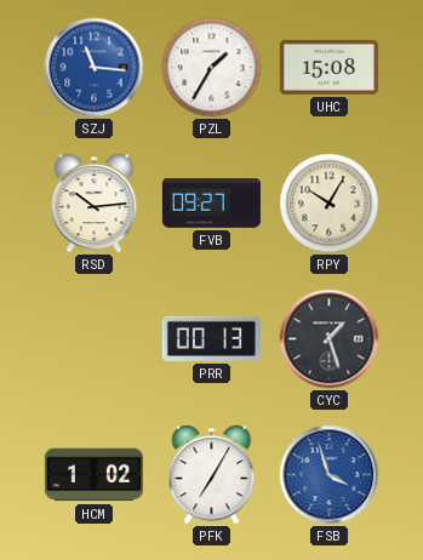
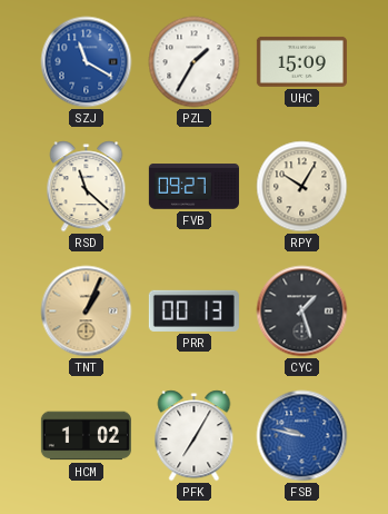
SZJ: 11:16 -> 11:20 (87, 62)
UHC: 15:08 -> 15:09 (301, 61)
RSD: 10:14 -> 11:22 (87, 187)
TNT: none -> 1:04 (87, 312)
FSB: 3:57 -> 9:47 (302, 436)
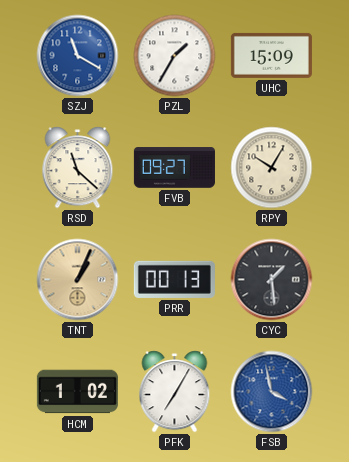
CYC: 1:27 -> 1:29 (272, 280)
FSB: 9:47 -> 3:58 (272, 392)
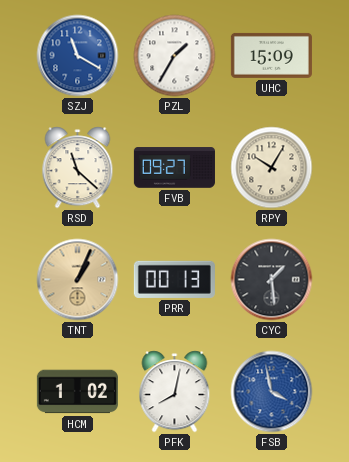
PFK: 7:05 -> 8:02 (175, 392)
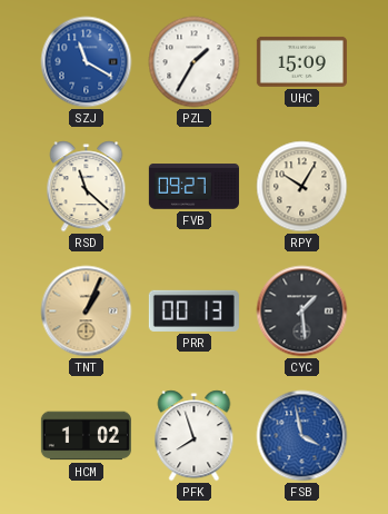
PFK: 8:02 -> 7:57 (195, 436)
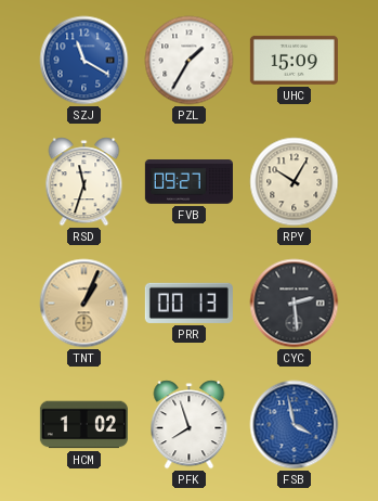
RSD: 11:22 -> 11:33 (84, 182)
CYC: 1:29 -> 2:29 (295, 304)
